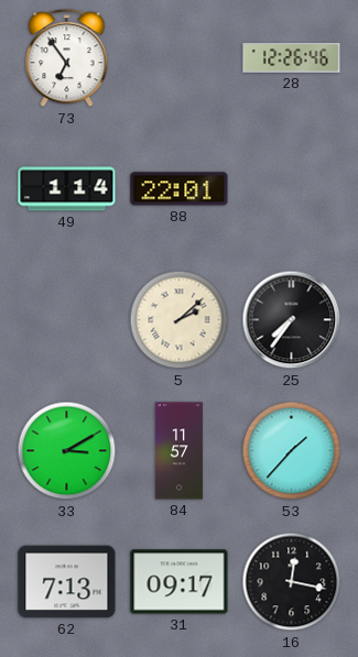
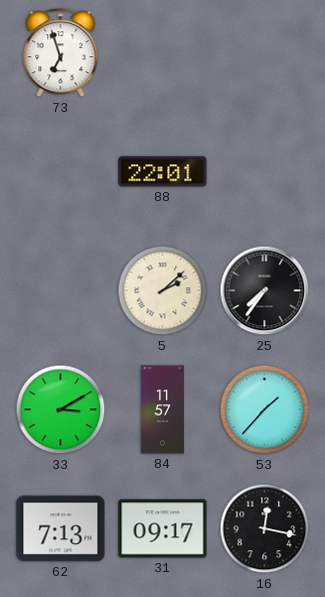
73: 6:54 -> 6:57 (61, 53)
28: 12:26 -> none (292, 58)
49: 1:14 -> none (67, 189)
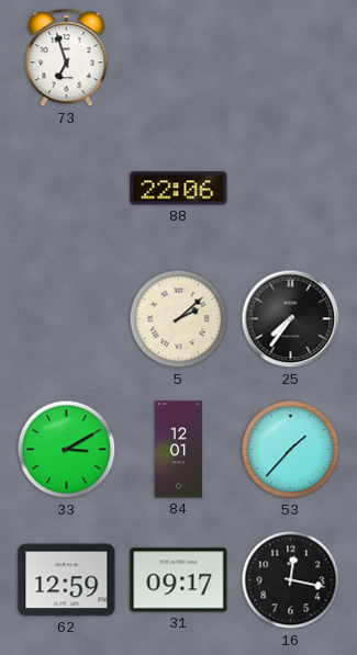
88: 22:01 -> 22:06 (179, 189)
84: 11:57 -> 12:01 (178, 450)
62: 7:13 -> 12:59 (67, 580)
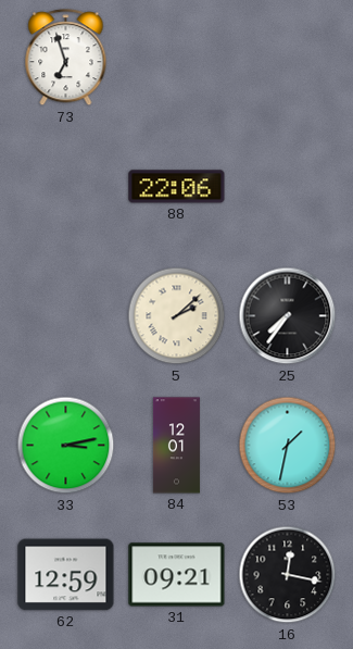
33: 3:10 -> 3:13 (66, 446)
53: 1:37 -> 1:32 (288, 446)
31: 09:17 -> 09:21 (177, 575)
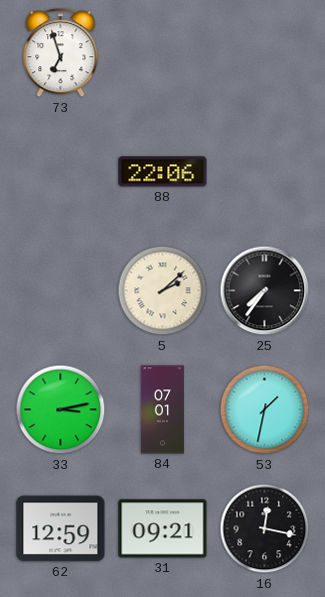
84: 12:01 -> 07:01 (162, 410)
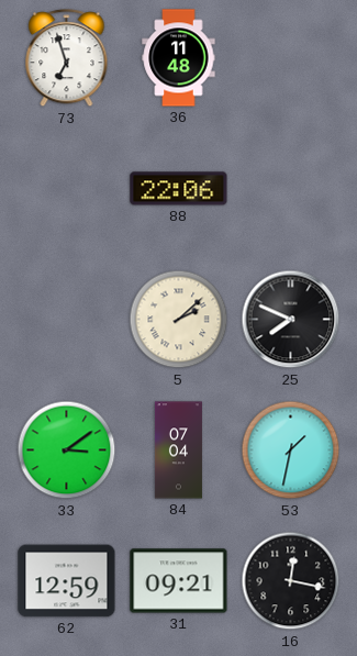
36: none -> 11:48 (179, 58)
25: 7:36 -> 7:49 (291, 320)
33: 3:13 -> 3:09 (67, 451)
84: 07:01 -> 07:04 (178, 451)
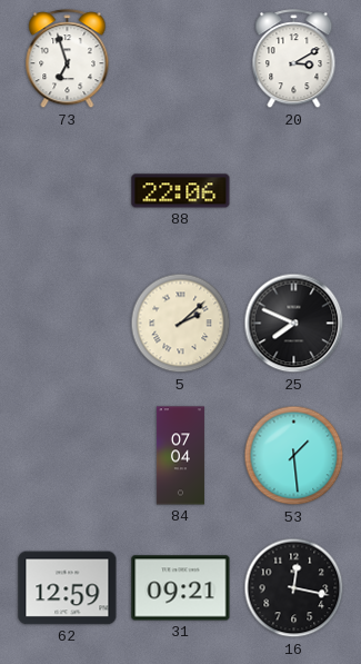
36: 11:48 -> none (179, 58)
20: none -> 3:10 (294, 59)
33: 3:09 -> none (67, 451)
53: 1:32 -> 1:29 (294, 456)
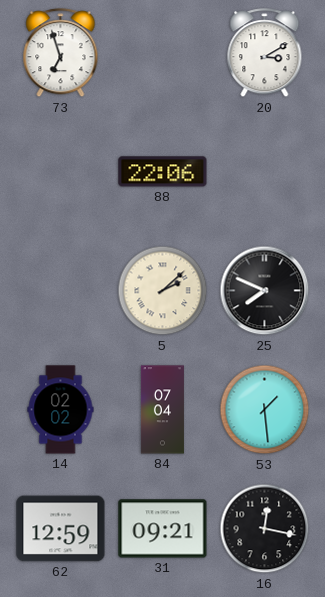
14: none -> 02:02 (61, 410)
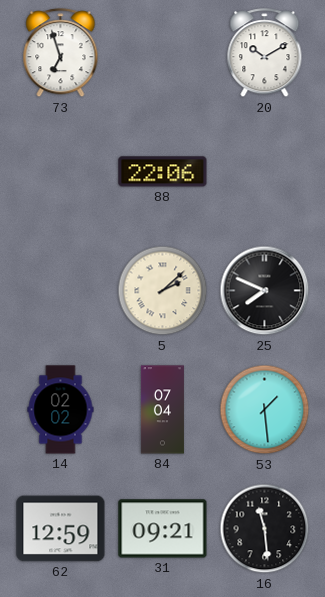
20: 3:10 -> 10:10 (265, 53)
16: 12:17 -> 11:29 (265, 529)
